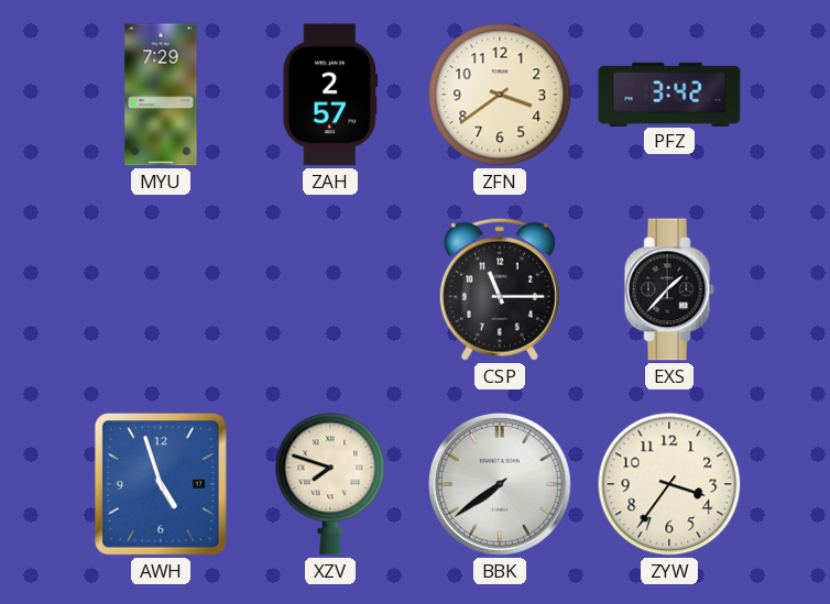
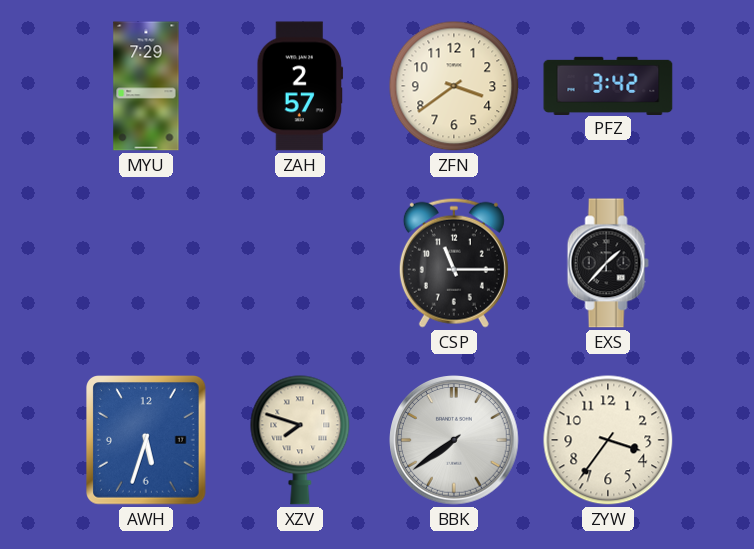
AWH: 4:57 -> 5:33 (147, 440)
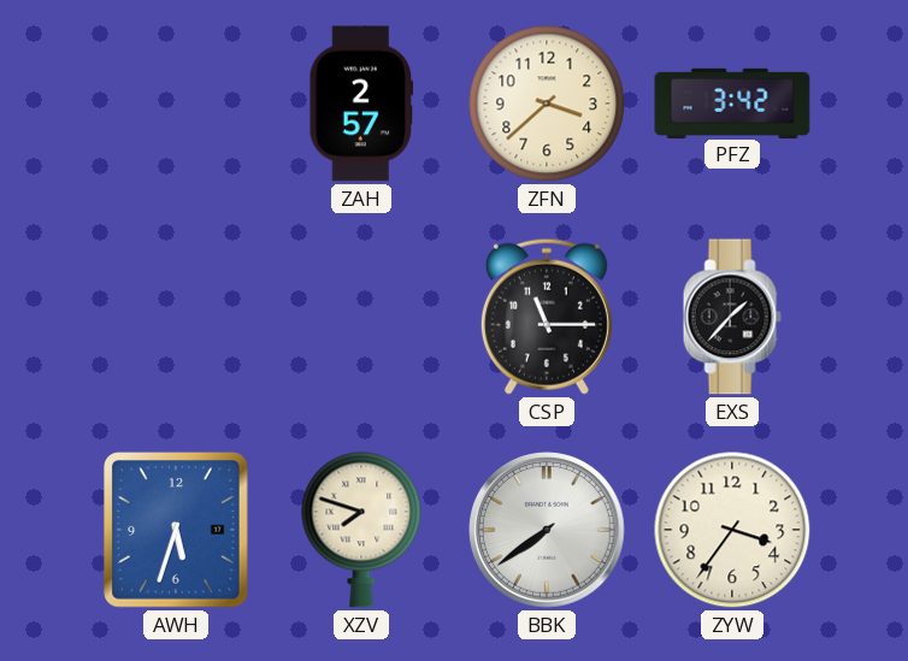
MYU: 7:29 -> none (146, 86)
ZFN: 3:39 -> 3:38 (547, 104)
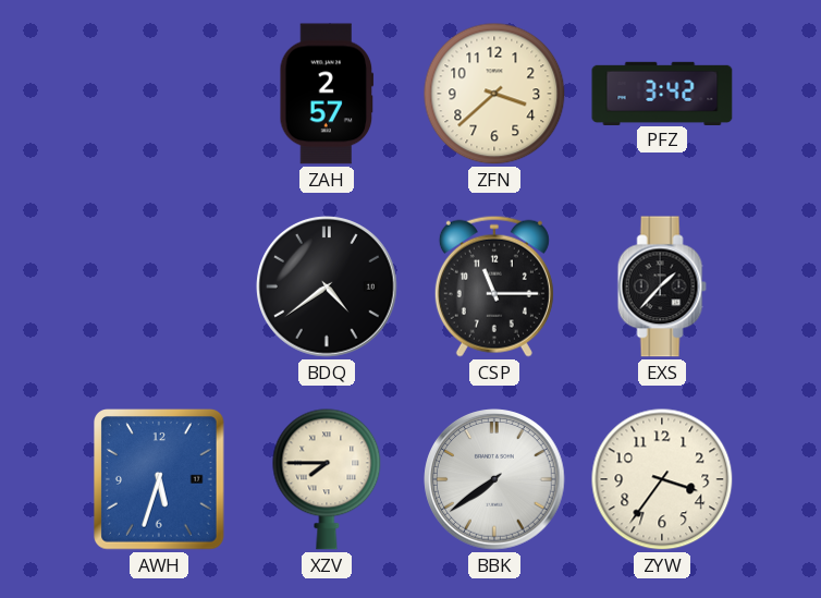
BDQ: none -> 4:39 (327, 286)
XZV: 7:48 -> 7:45 (327, 479)
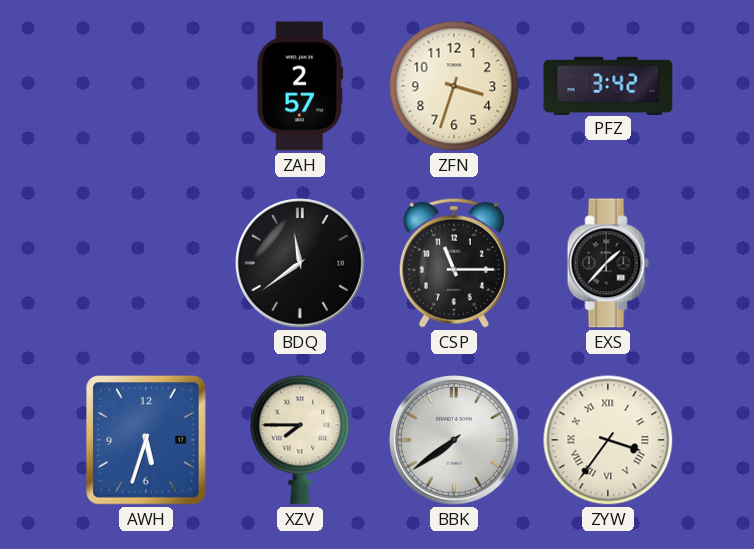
ZFN: 3:38 -> 3:33 (454, 86)
BDQ: 4:39 -> 11:39 (300, 263)
ZYW numerals: Arabic -> Roman (608, 440)
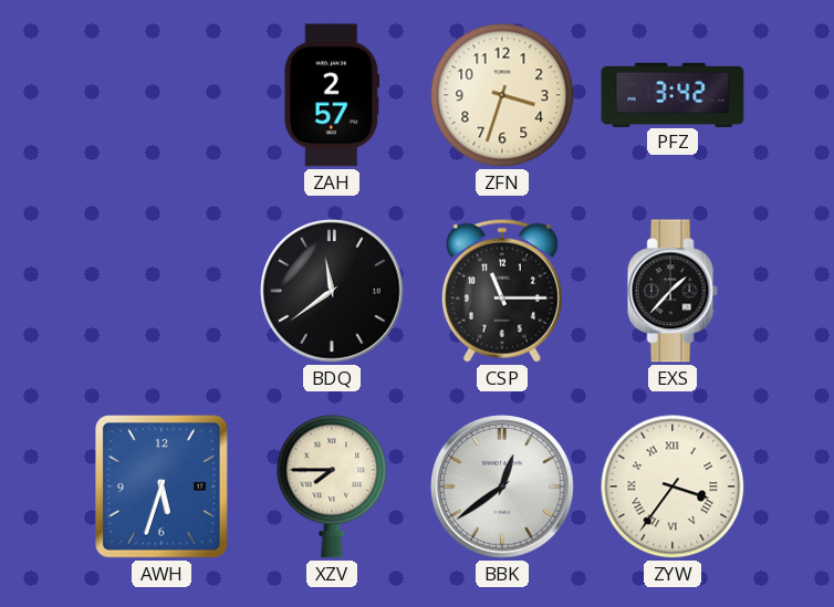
BBK: 7:39 -> 12:39 (502, 486)
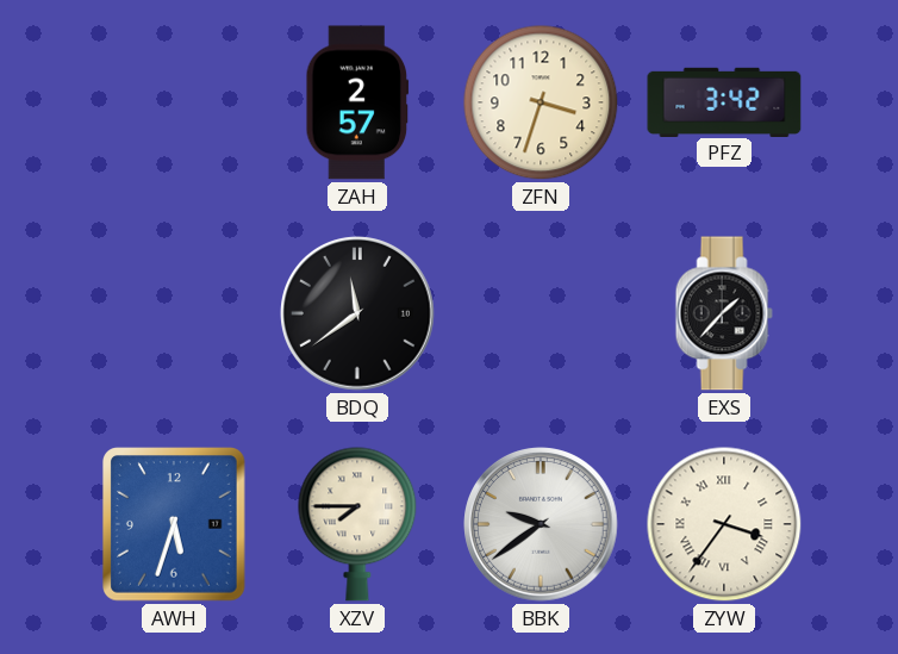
CSP: 11:15 -> none (502, 291)
BBK: 12:39 -> 9:39 (541, 524)
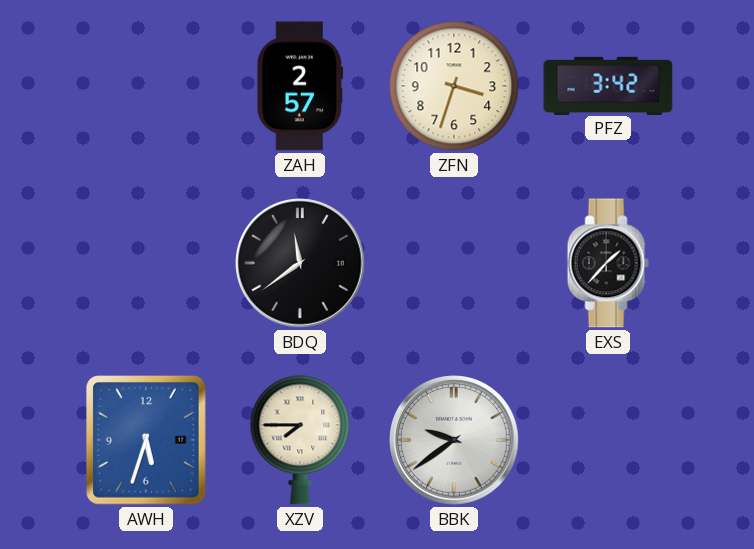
ZYW: 3:36 -> none (724, 524)
